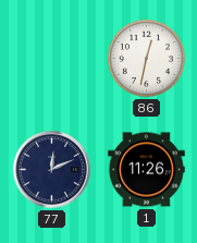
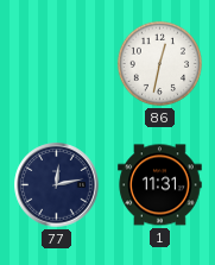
77: 12:11 -> 12:13 (57, 185)
1: 11:26 -> 11:31 (160, 185)
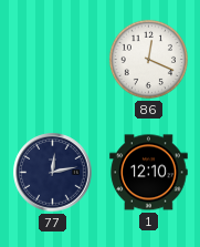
86: 12:32 -> 12:19 (148, 59)
1: 11:31 -> 12:10 (149, 173)
